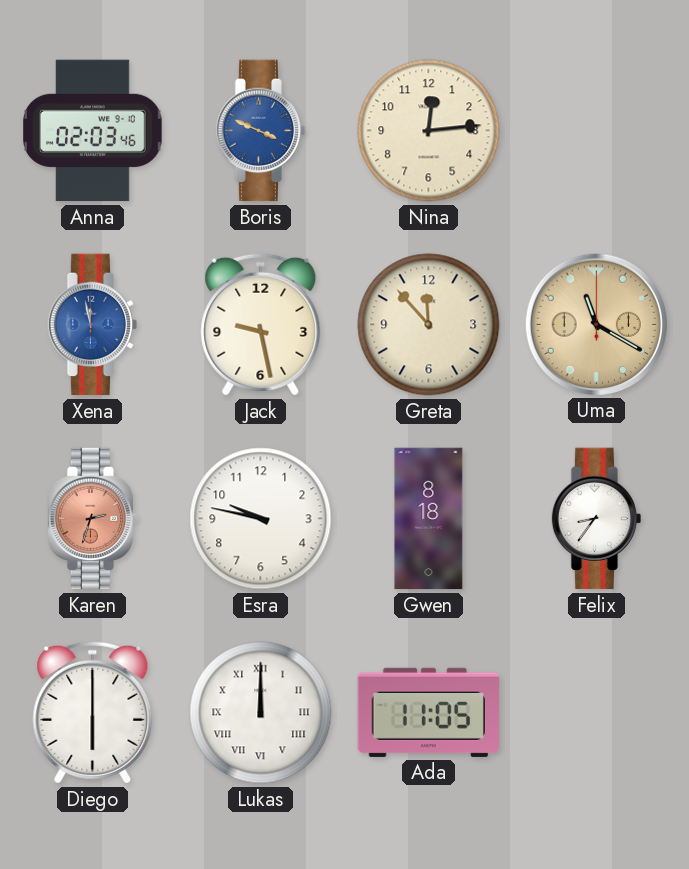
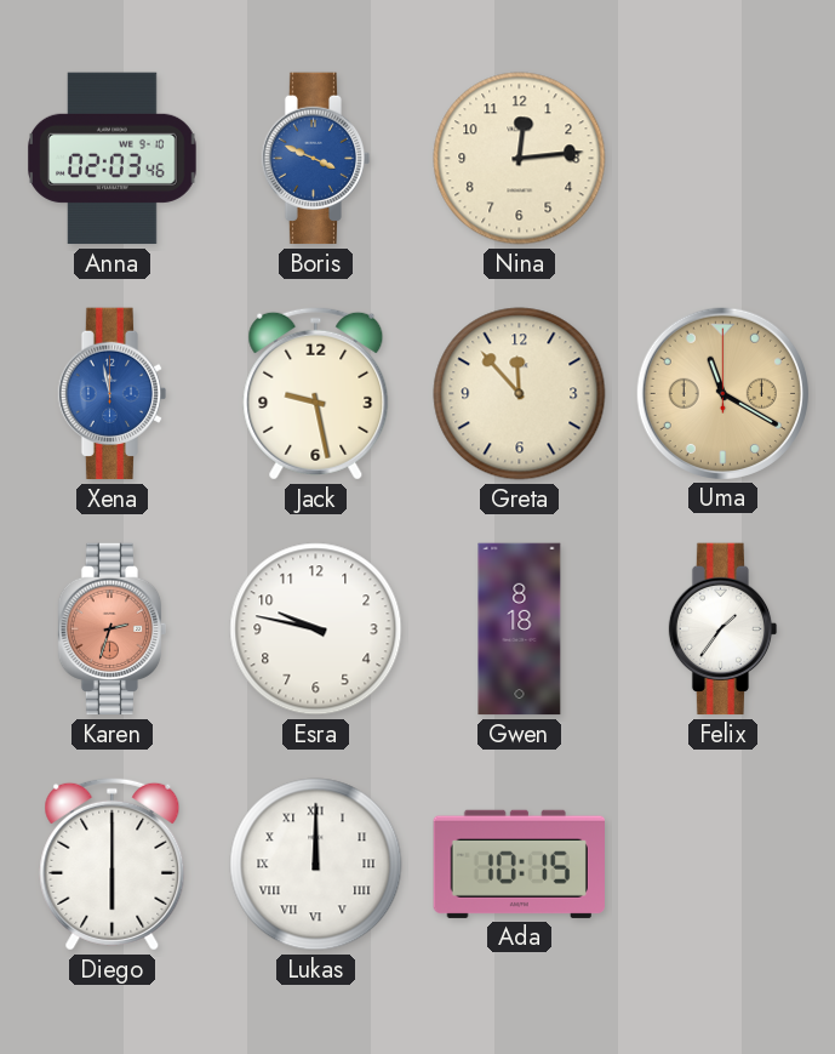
Felix: 8:36 -> 1:36 (724, 629)
Ada: 11:05 -> 10:15 (519, 864)
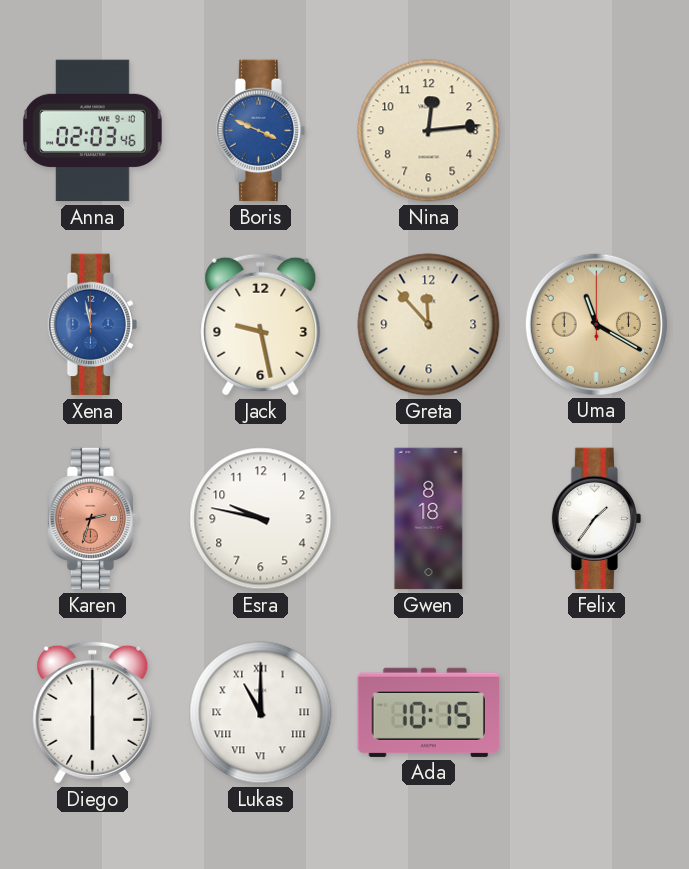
Lukas: 12:00 -> 11:00 (261, 713)
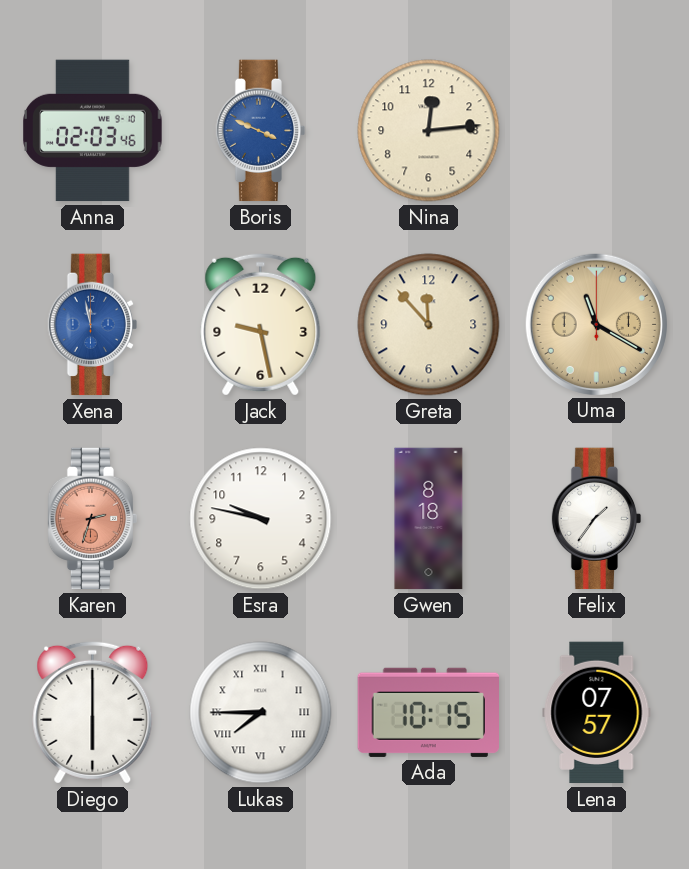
Lukas: 11:00 -> 7:45 (261, 713)
Lena: none -> 07:57 (597, 713)
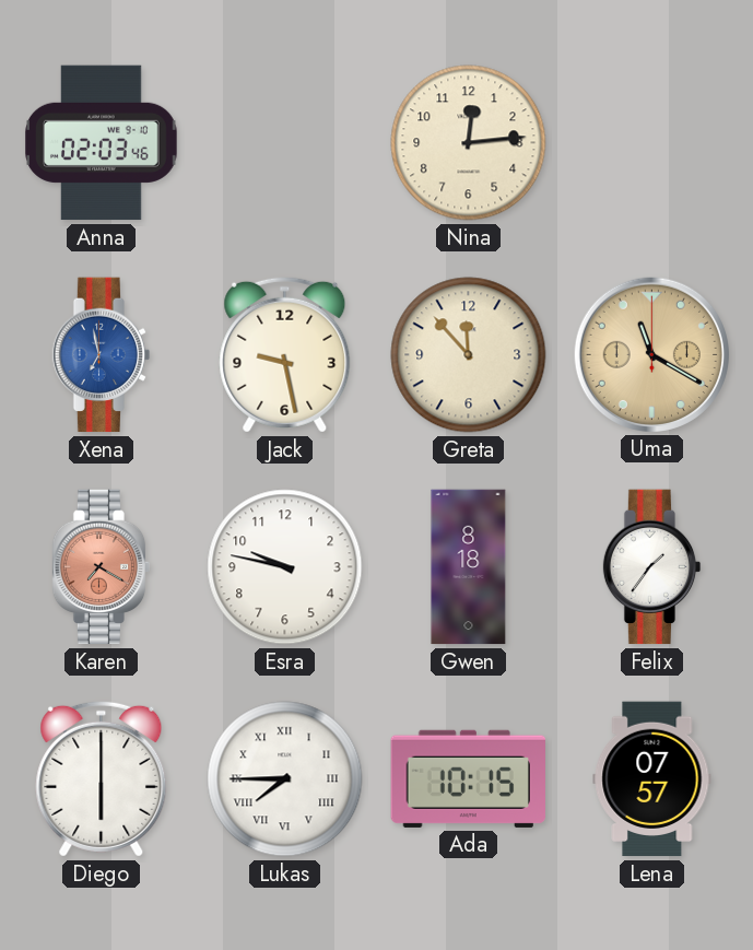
Boris: 3:49 -> none (261, 131)
Xena: 11:58 -> 6:58 (102, 355)
Karen: 2:33 -> 7:20 (102, 567)
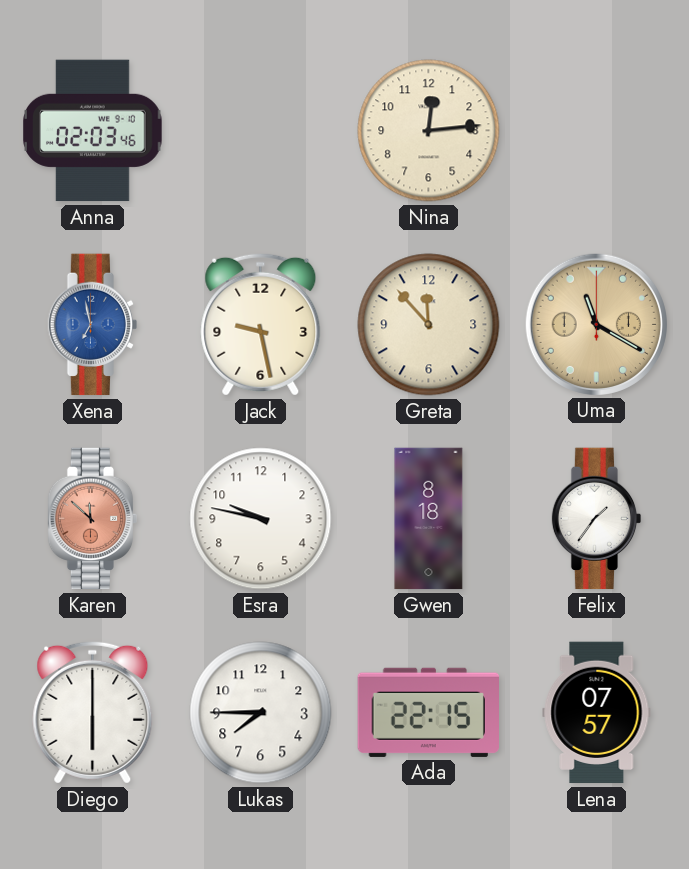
Karen: 7:20 -> 11:52 (93, 519)
Lukas numerals: Roman -> Arabic (261, 713)
Ada: 10:15 -> 22:15 (428, 712)
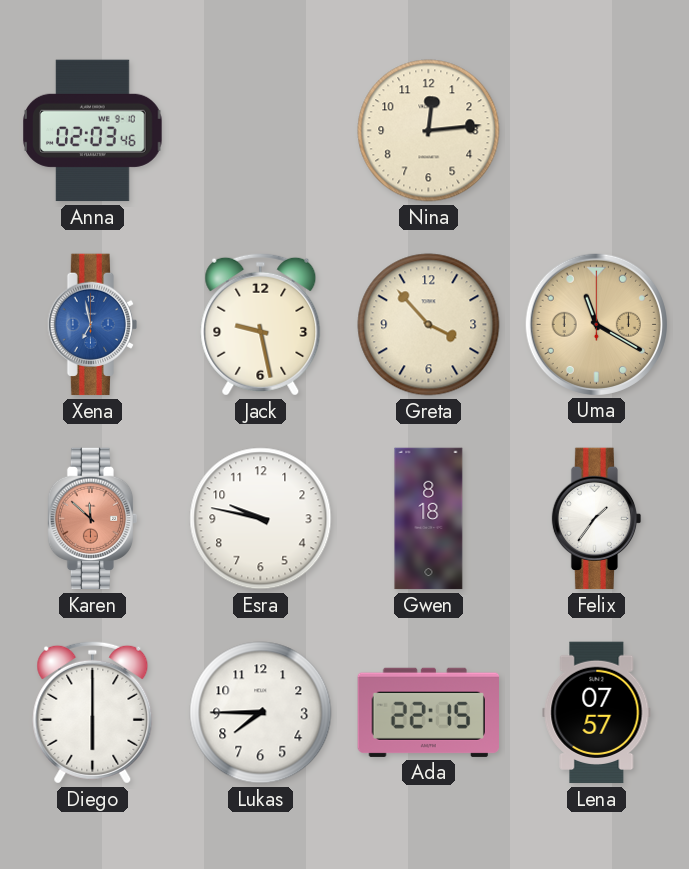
Greta: 11:53 -> 3:53 (429, 325)
